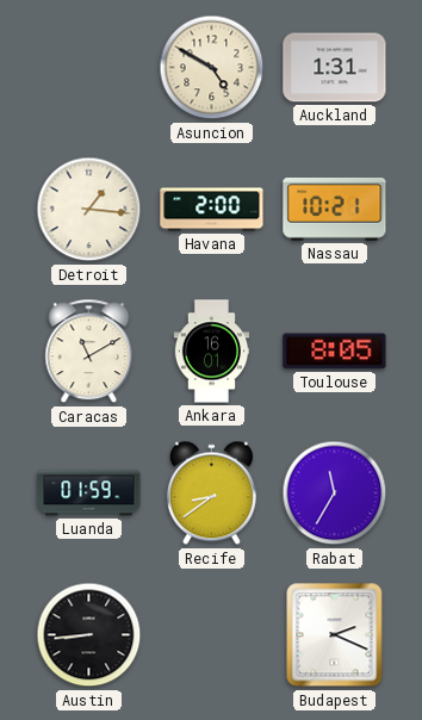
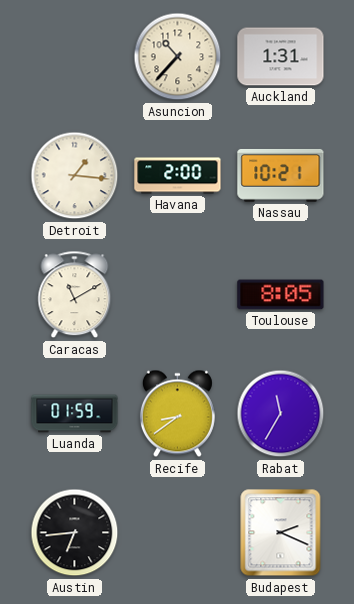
Asuncion: 4:50 -> 10:37 (178, 57)
Ankara: 16:01 -> none (212, 352)
Austin: 8:44 -> 6:44 (75, 533)
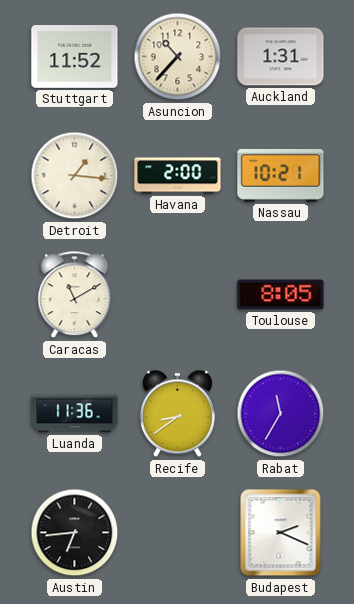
Stuttgart: none -> 11:52 (75, 57)
Luanda: 01:59 -> 11:36 (75, 414)
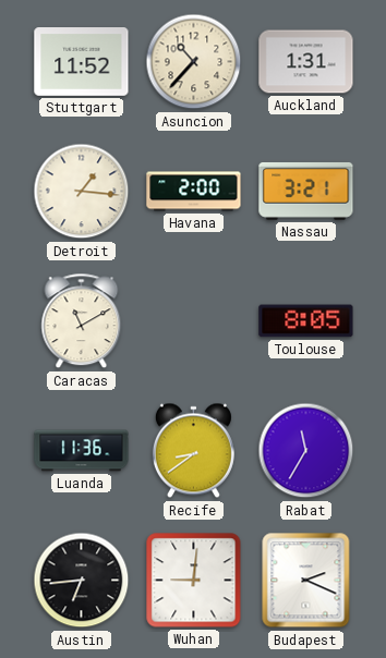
Nassau: 10:21 -> 3:21 (306, 191)
Wuhan: none -> 9:01 (194, 581)
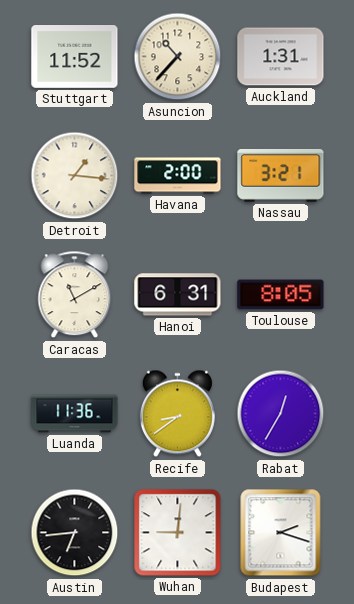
Hanoi: none -> 6:31 (178, 295)
Rabat: 11:35 -> 12:35 (281, 414)
Budapest: 2:19 -> 2:18 (281, 533)
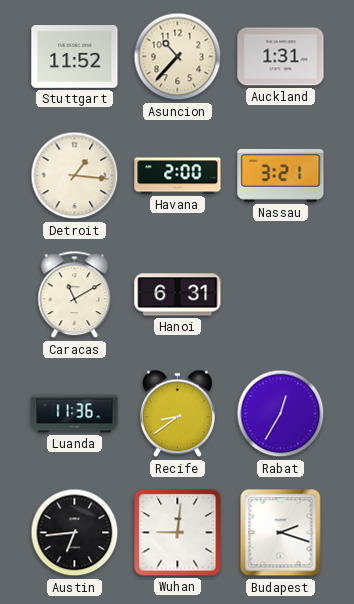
Toulouse: 8:05 -> none (281, 295)
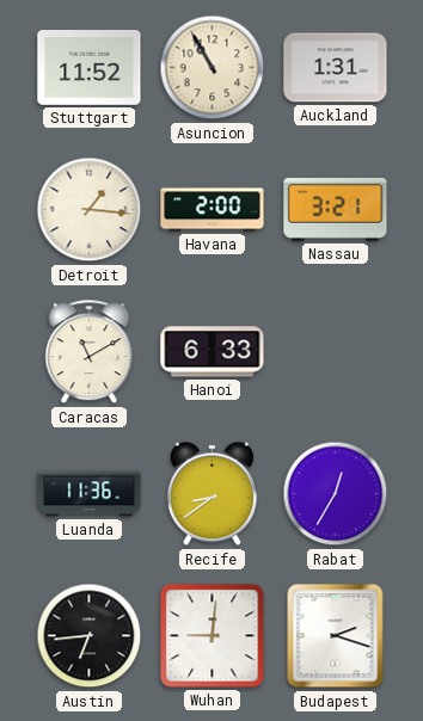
Asuncion: 10:37 -> 10:55 (213, 68)
Hanoi: 6:31 -> 6:33 (213, 352)
